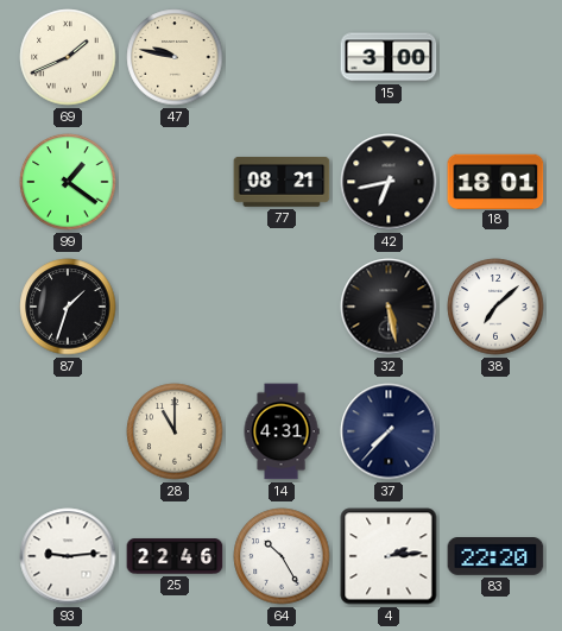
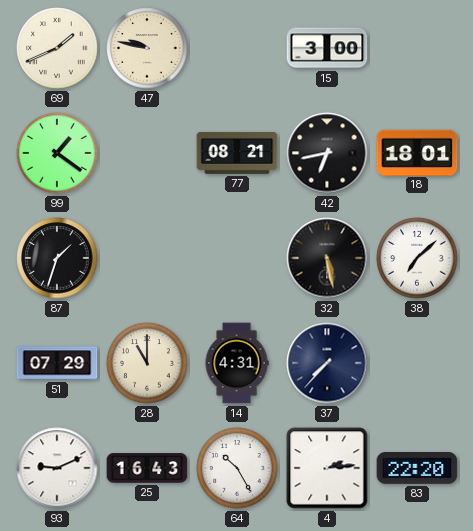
51: none -> 07:29 (57, 363)
93: 9:14 -> 9:11 (57, 468)
25: 22:46 -> 16:43 (147, 468)
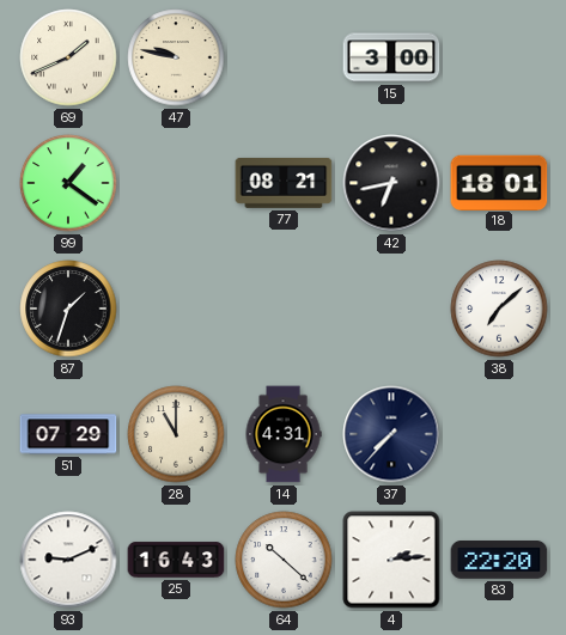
32: 5:28 -> none (327, 258)
64: 10:25 -> 10:22 (284, 560)
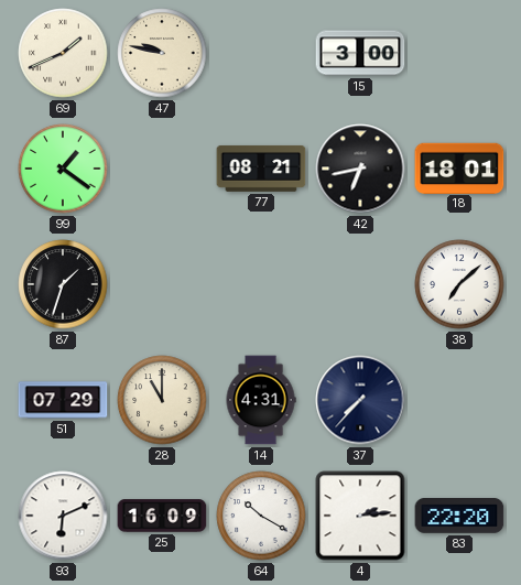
93: 9:11 -> 6:11 (63, 516)
25: 16:43 -> 16:09 (162, 516)
64: 10:22 -> 10:20 (261, 516)
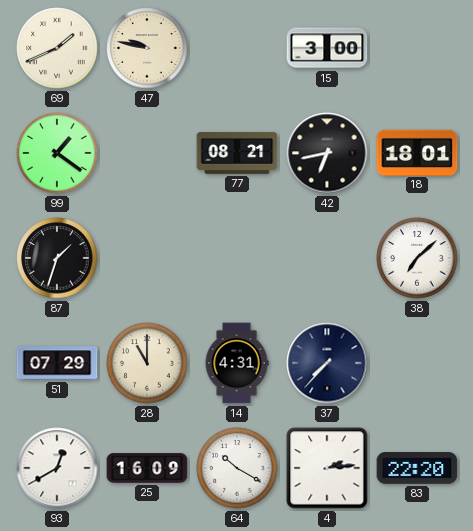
93: 6:11 -> 12:40 (57, 468)
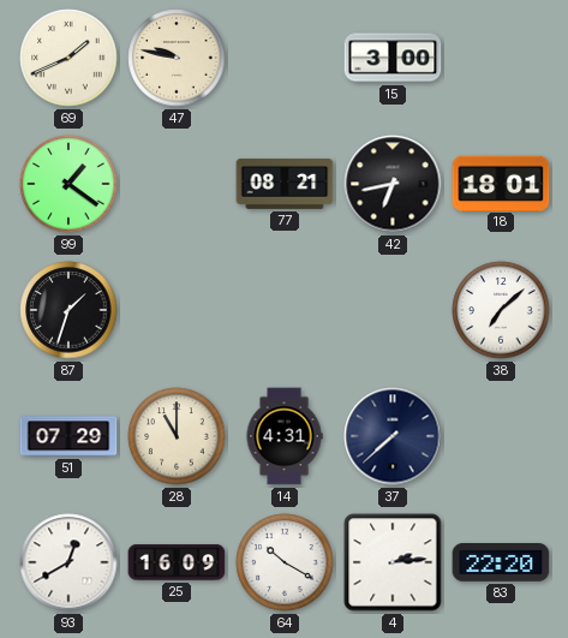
37: 7:37 -> 7:38 (393, 436)
